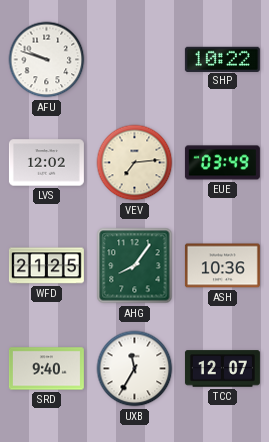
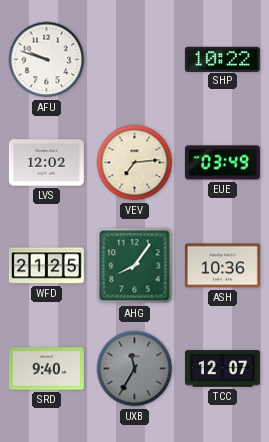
UXB dial: white -> grey (135, 369)
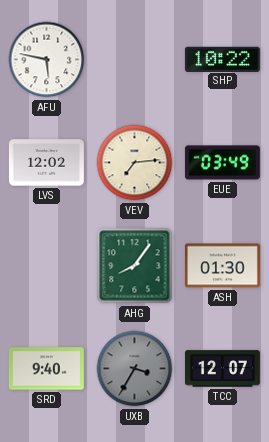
AFU: 9:48 -> 5:47 (47, 60)
WFD: 21:25 -> none (46, 266)
ASH: 10:36 -> 01:30 (222, 266)
UXB: 11:35 -> 3:35 (135, 369)
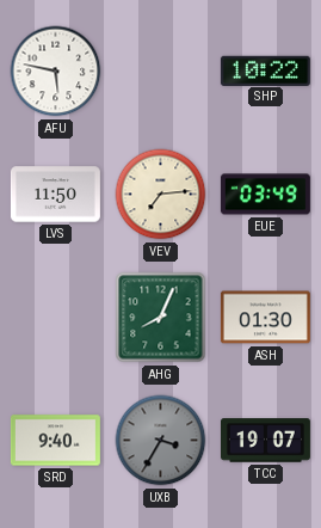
LVS: 12:02 -> 11:50 (55, 195)
AHG: 8:06 -> 8:04 (161, 318)
TCC: 12:07 -> 19:07 (265, 441)
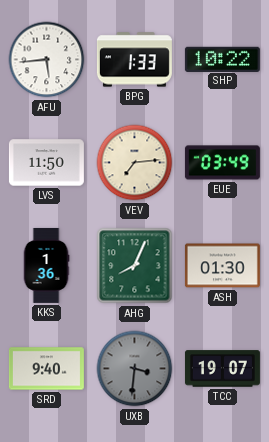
AFU: 5:47 -> 5:44 (47, 60)
BPG: none -> 1:33 (134, 60)
KKS: none -> 1:36 (46, 265)
UXB: 3:35 -> 3:31 (135, 369)
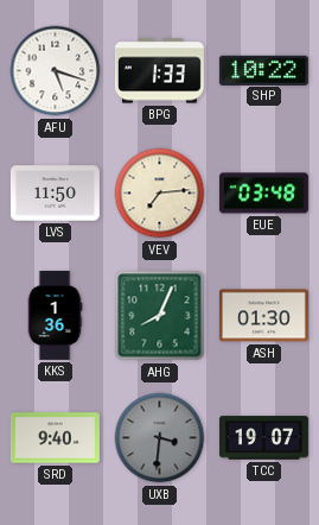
AFU: 5:44 -> 5:18 (56, 71)
EUE: 03:49 -> 03:48 (263, 194)
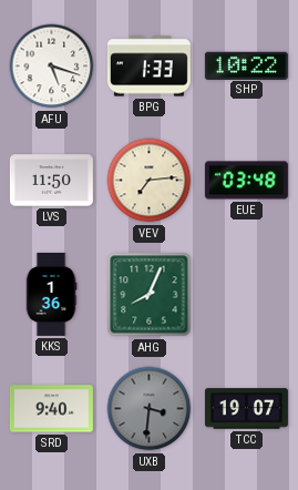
ASH: 01:30 -> none (263, 316)
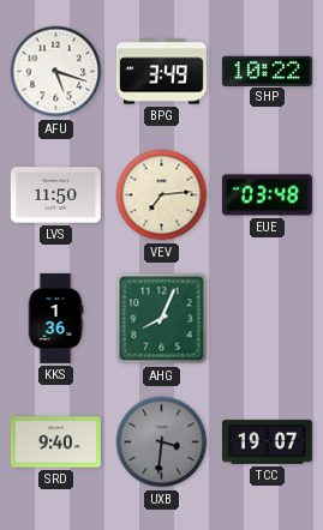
BPG: 1:33 -> 3:49 (161, 72)
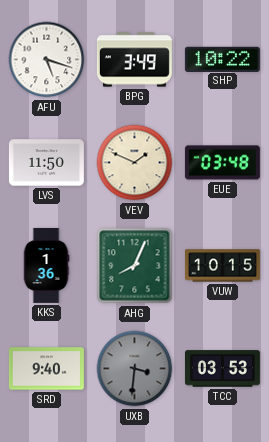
VEV: 7:14 -> 1:49 (135, 163)
VUW: none -> 10:15 (222, 266)
TCC: 19:07 -> 03:53 (222, 369)
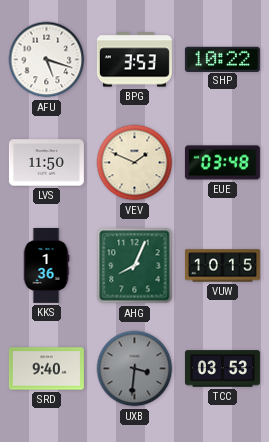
BPG: 3:49 -> 3:53 (134, 60)
